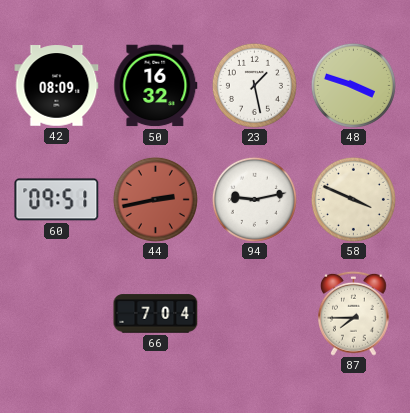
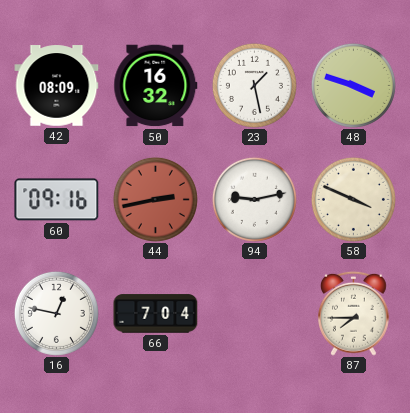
60: 09:51 -> 09:16 (57, 200)
16: none -> 12:47 (56, 313)
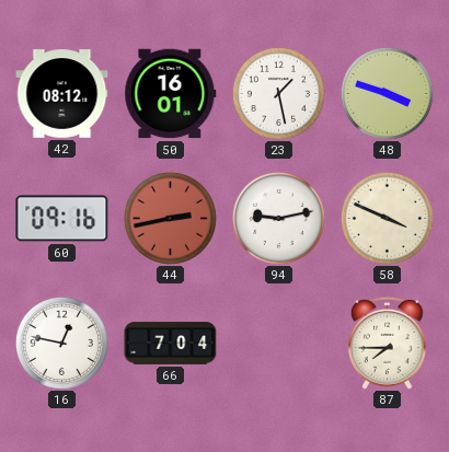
42: 08:09 -> 08:12 (62, 94)
50: 16:32 -> 16:01 (171, 94)
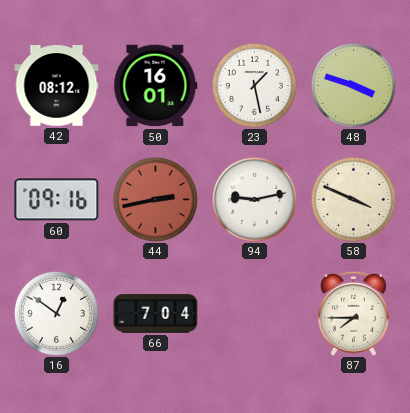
16: 12:47 -> 12:51 (56, 313)
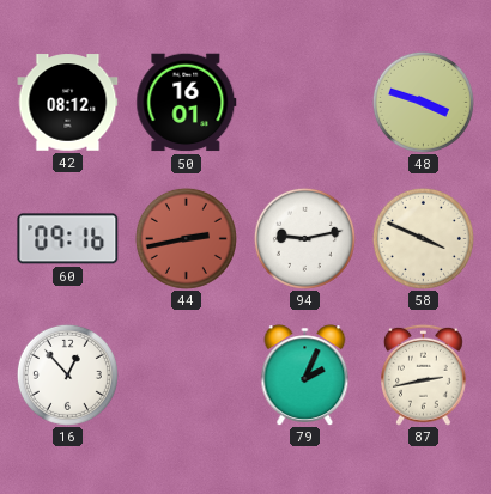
23: 1:28 -> none (254, 85)
16: 12:51 -> 12:53 (67, 374)
66: 7:04 -> none (156, 314)
79: none -> 2:04 (305, 376)
87: 7:45 -> 2:43 (424, 374)
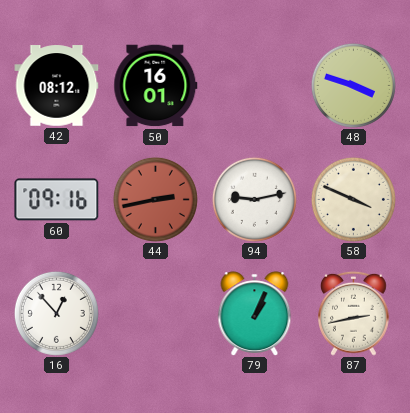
79: 2:04 -> 1:04 (255, 314)
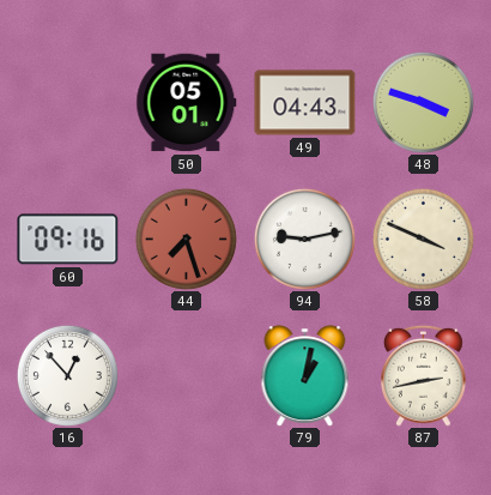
42: 08:12 -> none (57, 86)
50: 16:01 -> 05:01 (187, 103)
49: none -> 04:43 (305, 103)
44: 2:43 -> 7:27 (186, 239)
79: 1:04 -> 1:02 (305, 376)
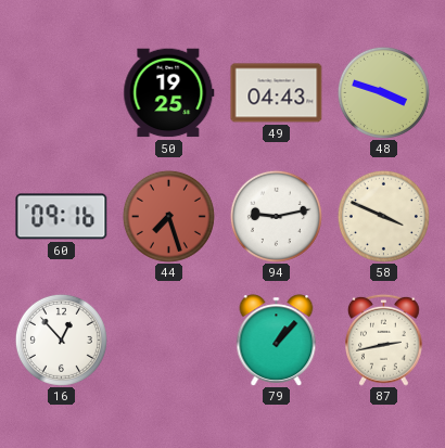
50: 05:01 -> 19:25 (169, 93)
79: 1:02 -> 1:07 (277, 341)
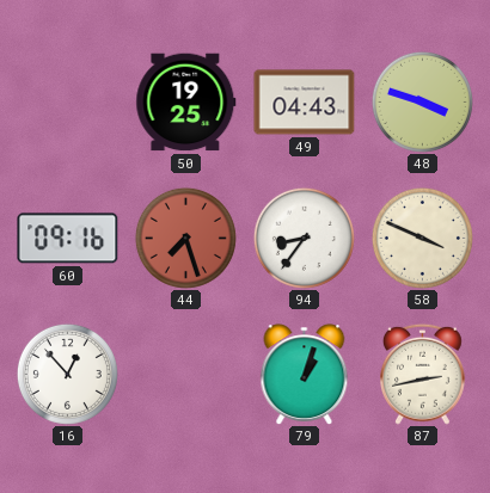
94: 9:13 -> 8:36 (304, 238)
79: 1:07 -> 1:03 (305, 375)
